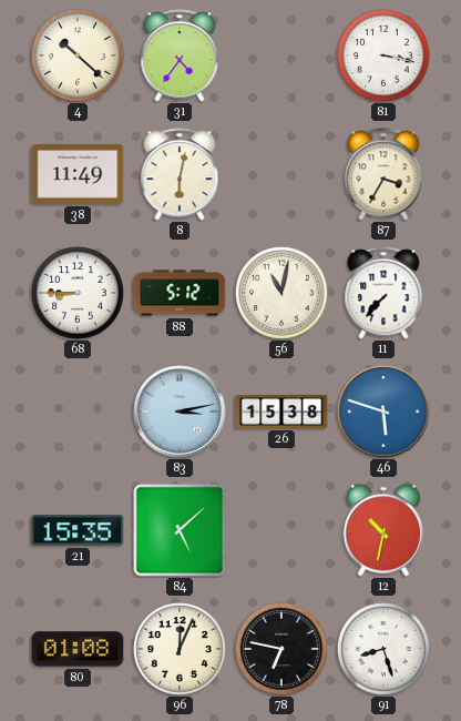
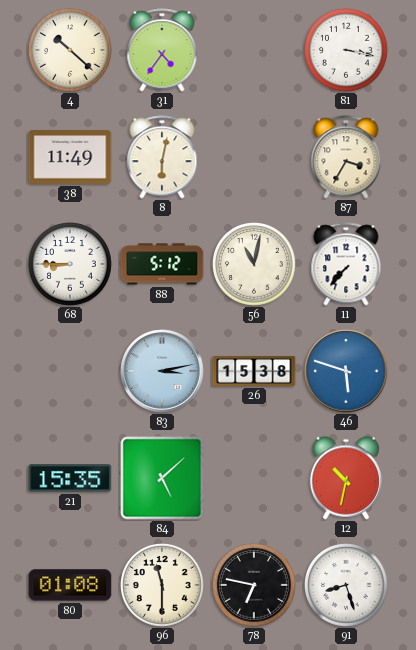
96: 12:04 -> 11:30 (163, 586)
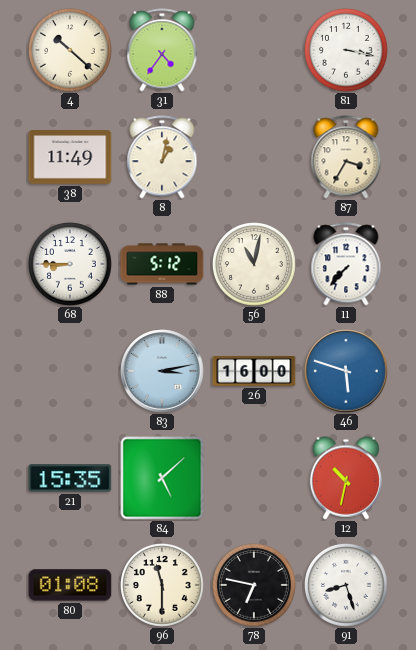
8: 6:02 -> 1:02 (162, 157)
26: 15:38 -> 16:00 (254, 371)
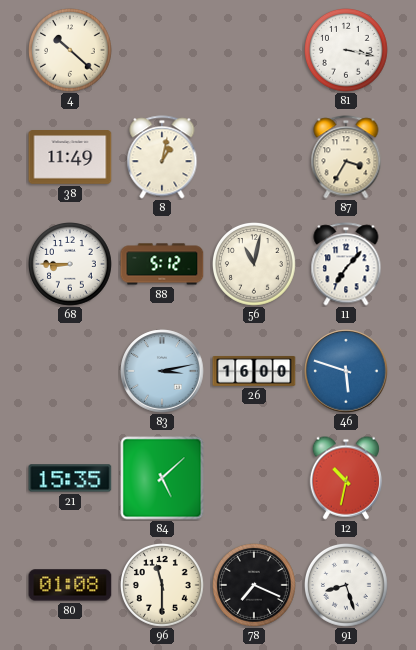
31: 4:36 -> none (162, 50)
11: 7:37 -> 7:07 (346, 264)
78: 6:47 -> 7:19 (255, 586)
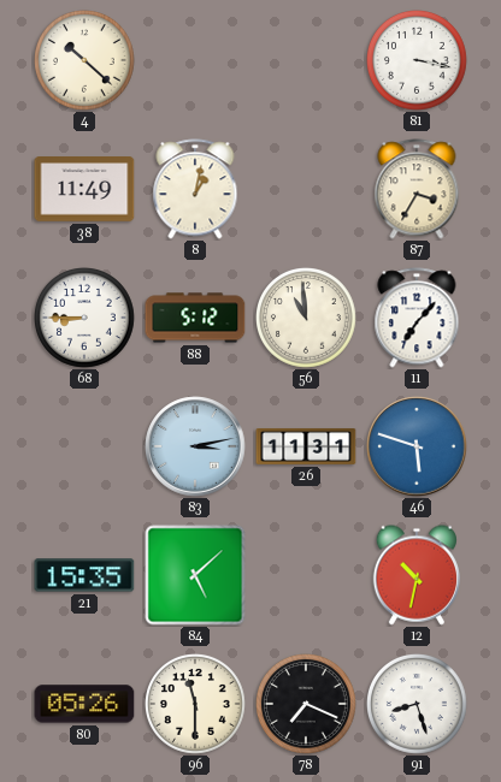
56: 11:02 -> 10:59 (307, 319)
26: 16:00 -> 11:31 (306, 446)
80: 01:08 -> 05:26 (84, 704)
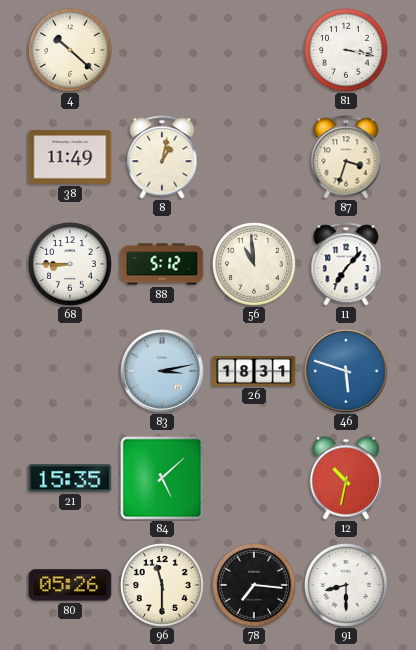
87: 3:35 -> 3:33 (346, 157)
26: 11:31 -> 18:31 (254, 371)
78: 7:19 -> 7:16 (255, 586)
91: 8:27 -> 8:30 (347, 586)
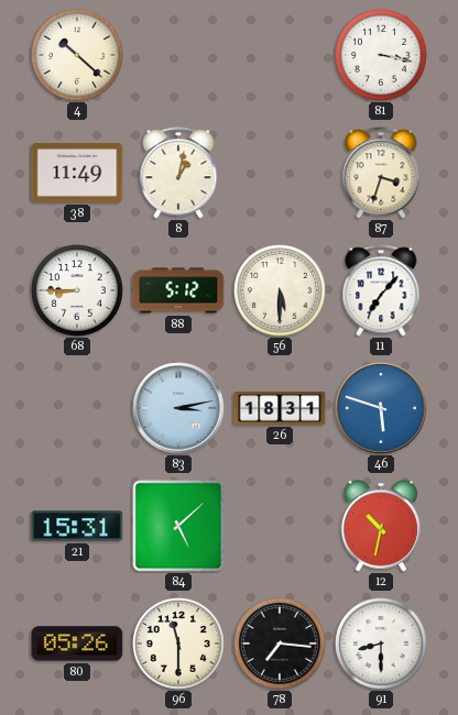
56: 10:59 -> 5:30 (281, 291)
21: 15:35 -> 15:31 (77, 526)
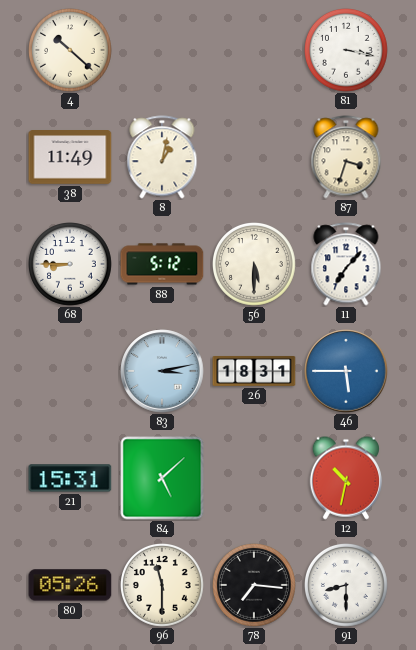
46: 5:48 -> 5:45 (346, 371)
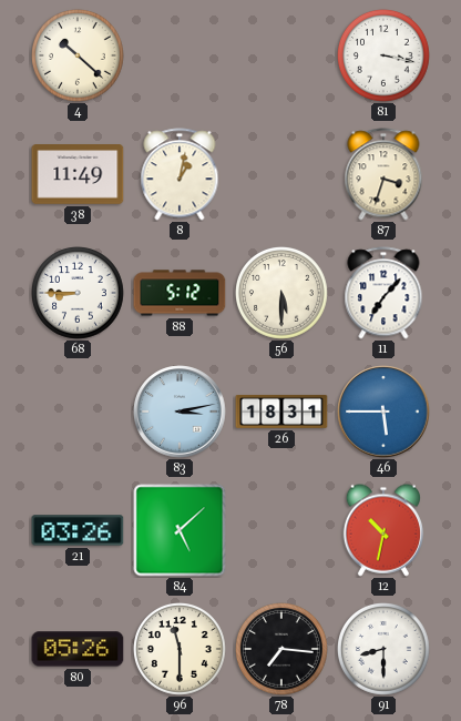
21: 15:31 -> 03:26 (78, 530)
